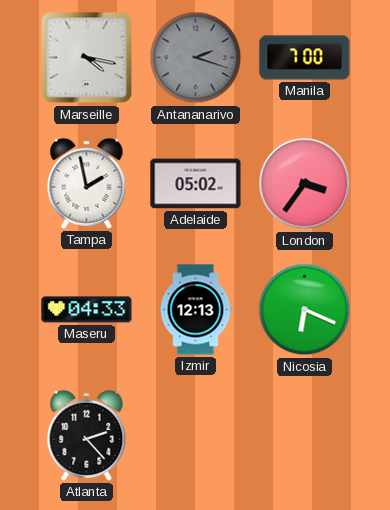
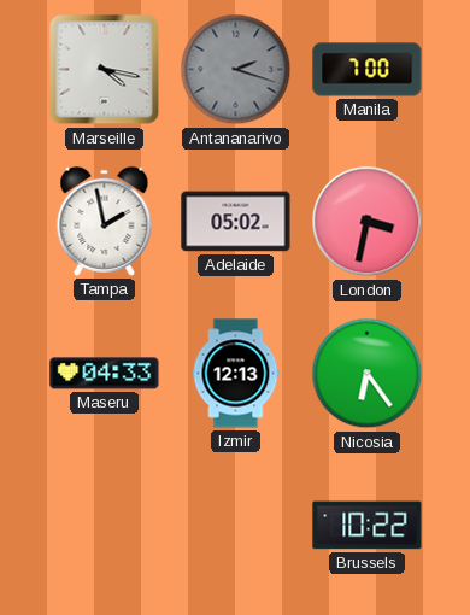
London: 3:36 -> 3:32 (368, 222)
Nicosia: 6:19 -> 6:24 (368, 374)
Atlanta: 2:23 -> none (87, 435)
Brussels: none -> 10:22 (368, 526)
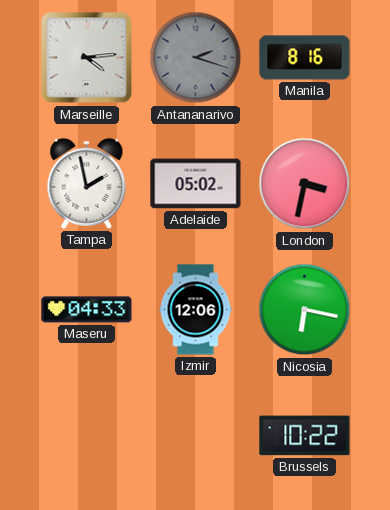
Marseille: 4:17 -> 4:14 (87, 58)
Manila: 7:00 -> 8:16 (305, 58)
Izmir: 12:13 -> 12:06 (196, 310)
Nicosia: 6:24 -> 6:17 (305, 310)
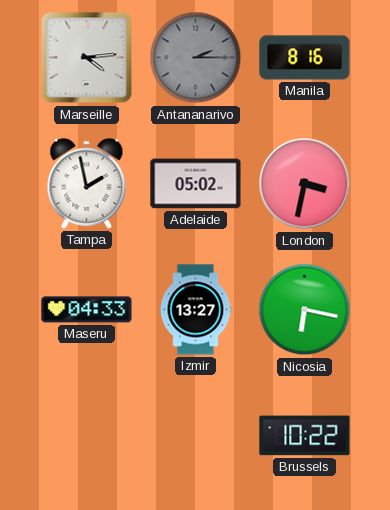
Antananarivo: 2:18 -> 2:15 (196, 58)
Izmir: 12:06 -> 13:27 (196, 310)
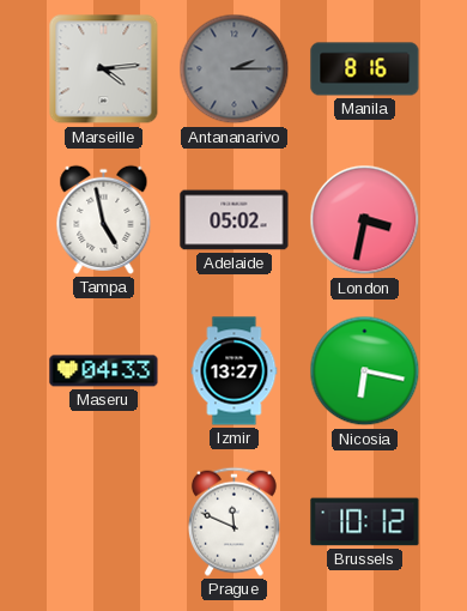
Tampa: 1:58 -> 4:58 (104, 219)
Prague: none -> 11:49 (233, 521)
Brussels: 10:22 -> 10:12 (365, 522)
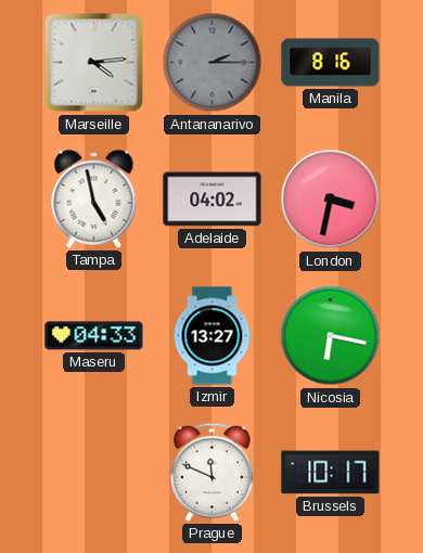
Adelaide: 05:02 -> 04:02 (213, 200)
Brussels: 10:12 -> 10:17 (331, 473)
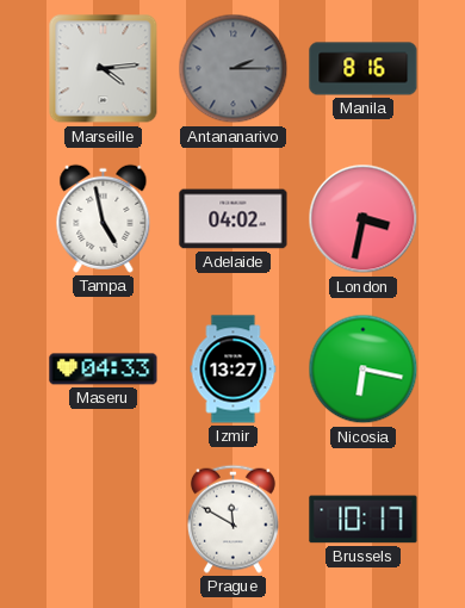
Prague: 11:49 -> 11:50 (232, 519)
